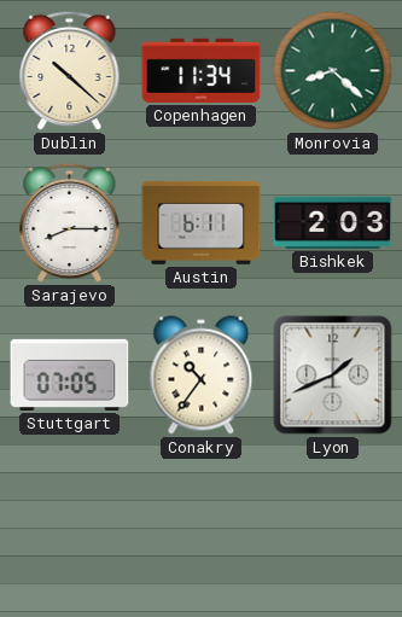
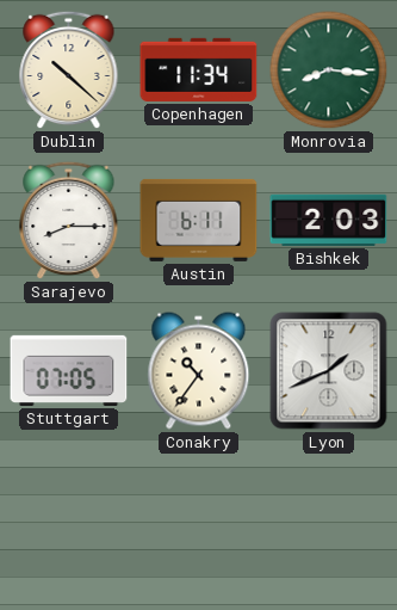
Monrovia: 8:22 -> 8:16 (329, 70)
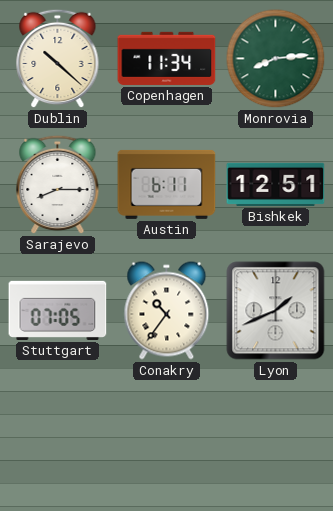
Monrovia: 8:16 -> 8:14 (276, 59)
Bishkek: 2:03 -> 12:51 (276, 184)
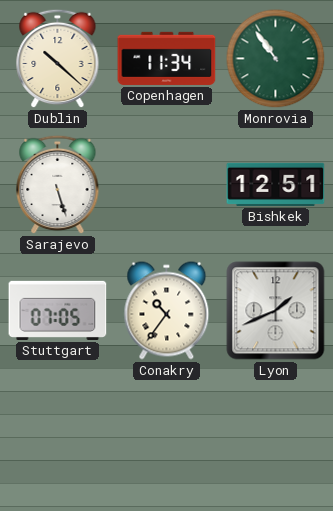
Monrovia: 8:14 -> 10:54 (276, 59)
Sarajevo: 8:15 -> 5:27 (58, 185)
Austin: 6:11 -> none (167, 184)
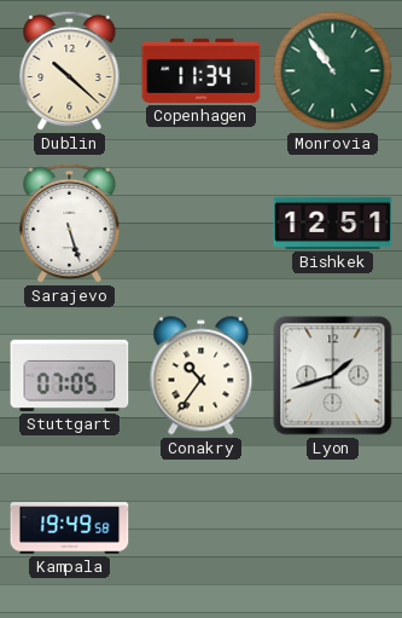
Lyon: 1:41 -> 1:42 (333, 376)
Kampala: none -> 19:49 (70, 529)
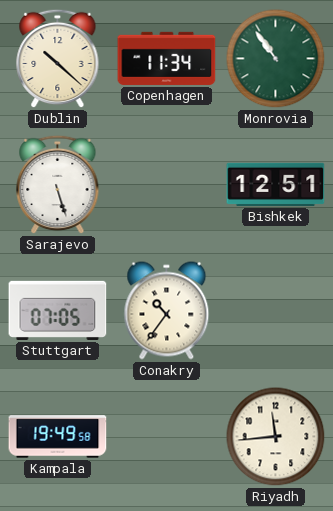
Lyon: 1:42 -> none (333, 376)
Riyadh: none -> 11:44 (276, 437)
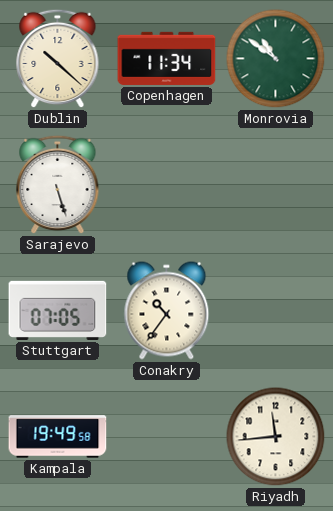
Monrovia: 10:54 -> 10:51 (276, 59)
Bishkek: 12:51 -> none (276, 184)
